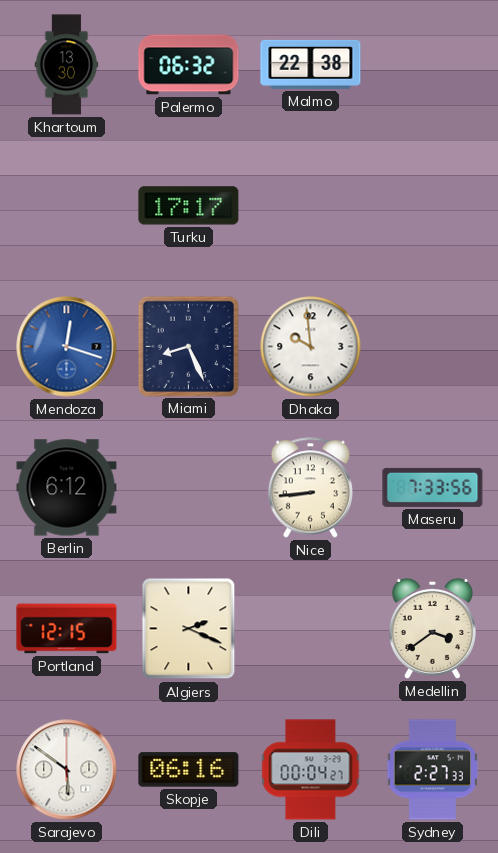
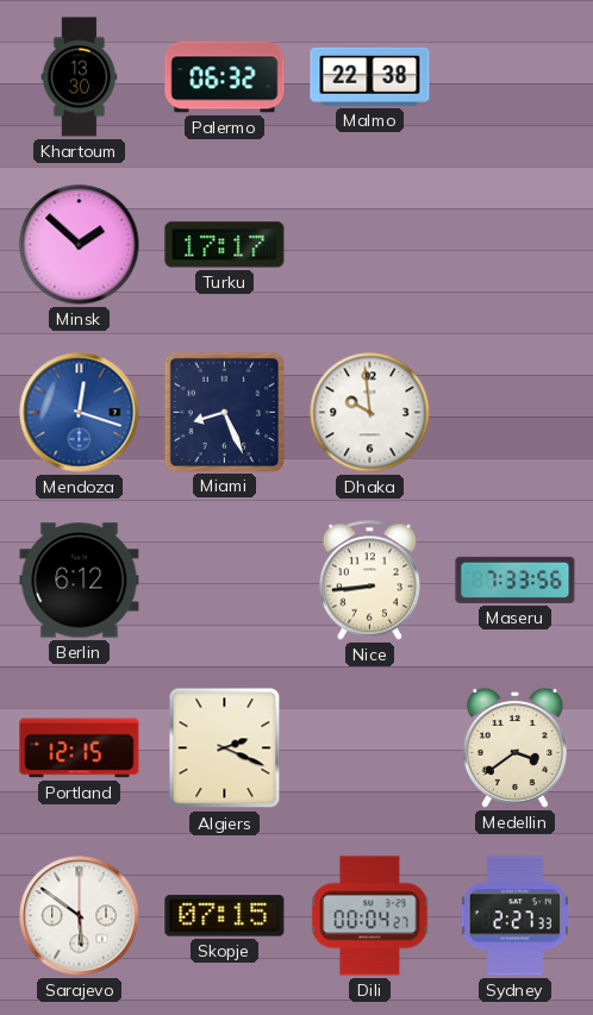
Minsk: none -> 1:52 (80, 245)
Skopje: 06:16 -> 07:15 (225, 916)
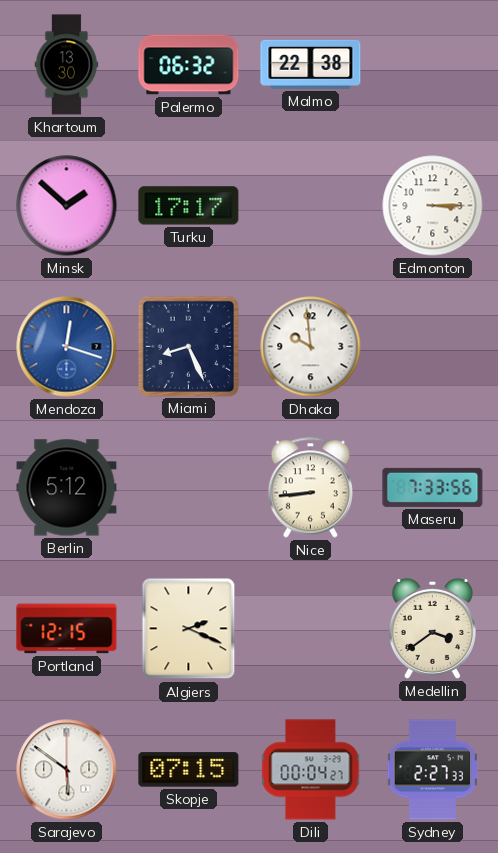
Edmonton: none -> 3:15 (433, 206)
Berlin: 6:12 -> 5:12 (67, 488)
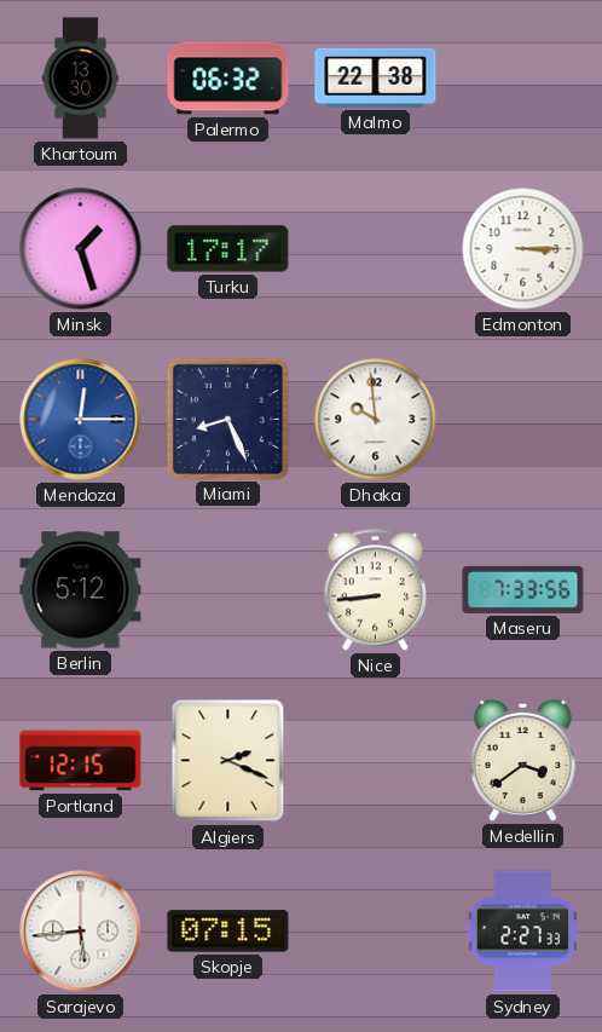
Minsk: 1:52 -> 1:27 (81, 249)
Mendoza: 12:18 -> 12:15 (81, 420)
Sarajevo: 5:51 -> 5:44 (81, 932)
Dili: 00:04 -> none (311, 770)
